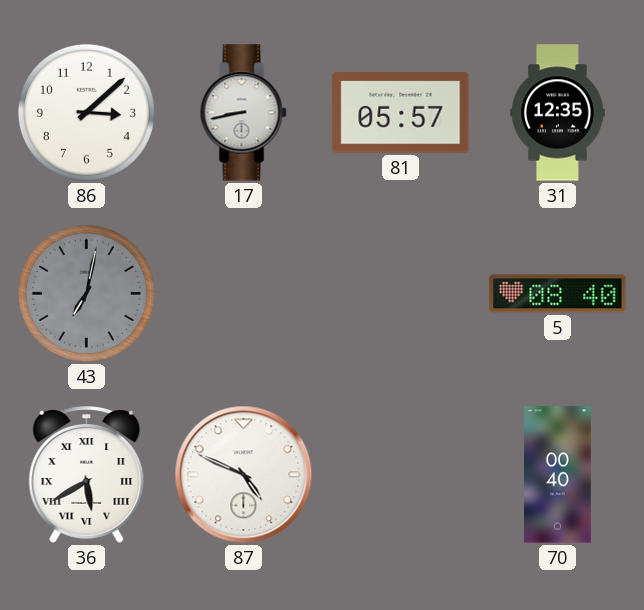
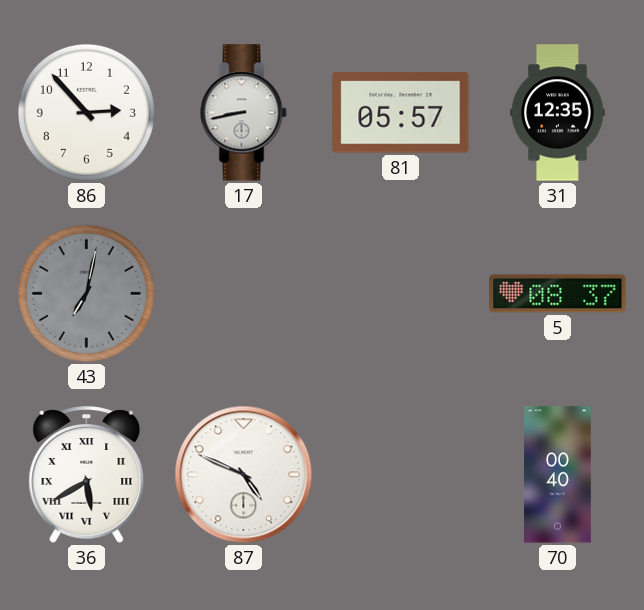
86: 3:08 -> 2:53 (86, 112)
5: 08:40 -> 08:37 (558, 294)
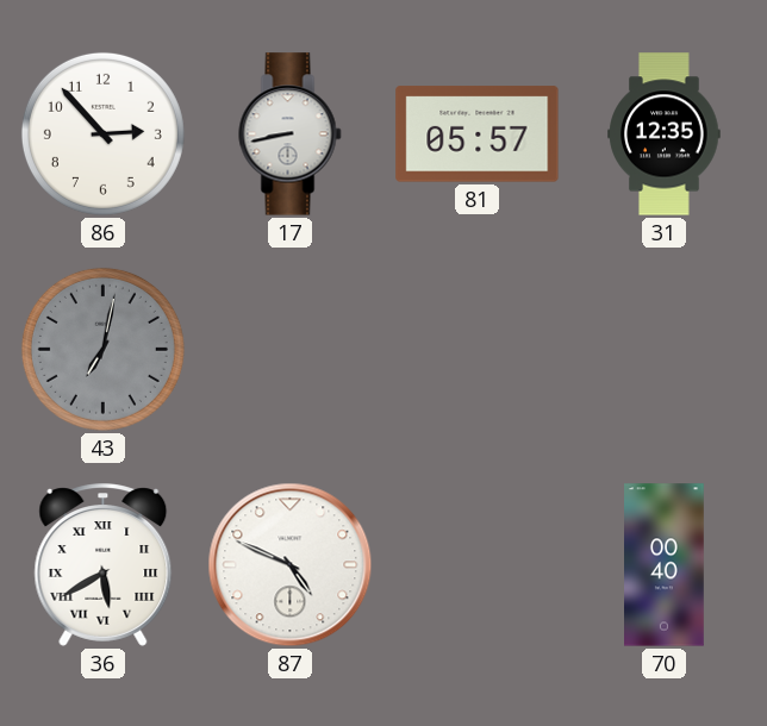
5: 08:37 -> none (558, 294)
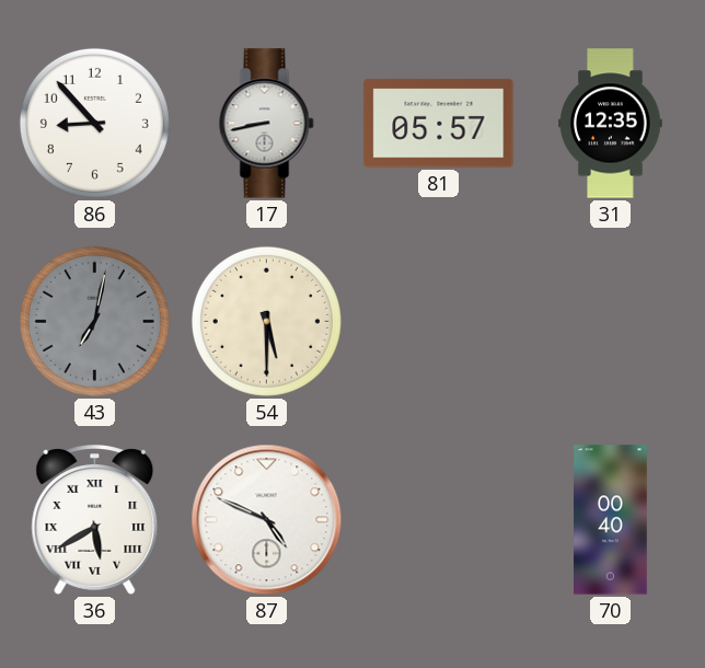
86: 2:53 -> 8:53 (94, 123)
54: none -> 5:30 (266, 321)
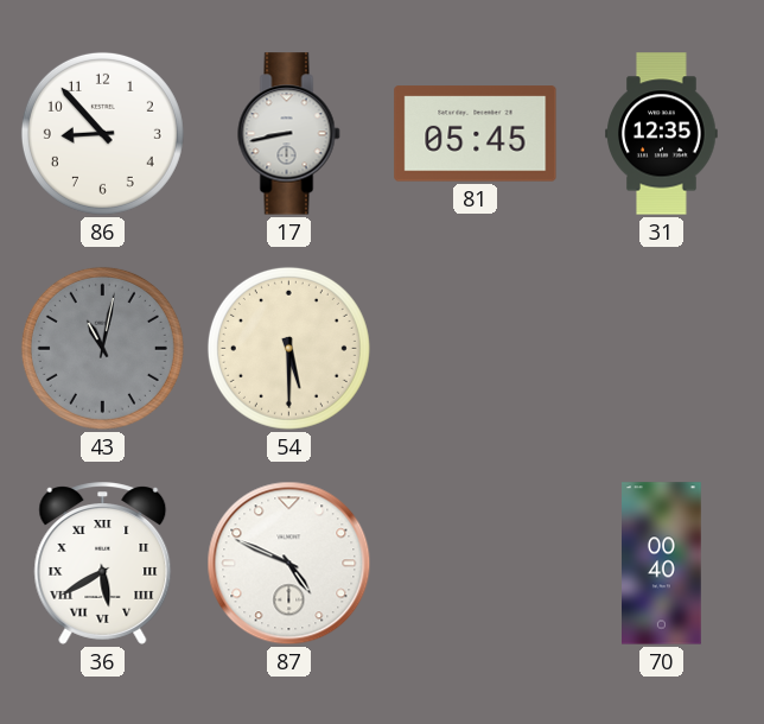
81: 05:57 -> 05:45 (476, 134)
43: 7:02 -> 11:02 (102, 348)
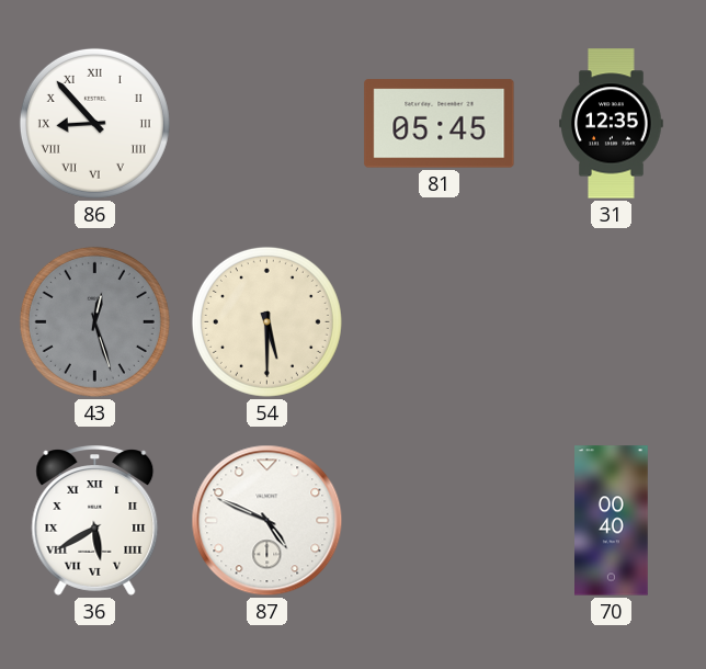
86 numerals: Arabic -> Roman (94, 123)
17: 8:43 -> none (289, 134)
43: 11:02 -> 12:27 (94, 321)
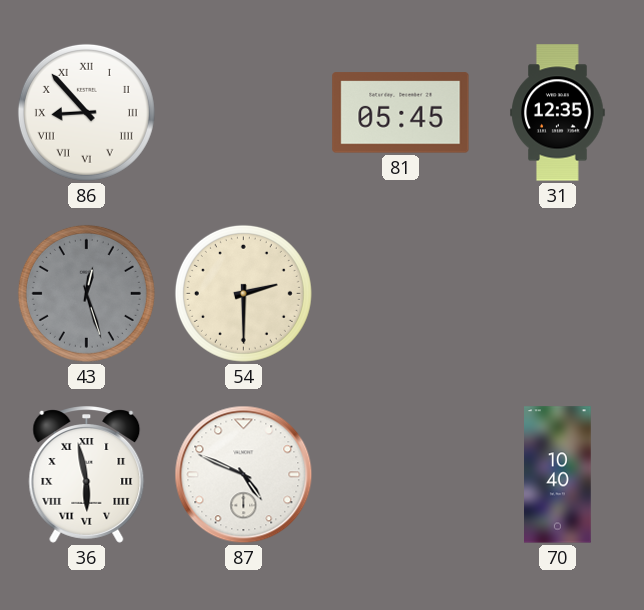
54: 5:30 -> 2:30 (243, 293)
36: 5:40 -> 5:58 (87, 475)
70: 00:40 -> 10:40 (558, 475)
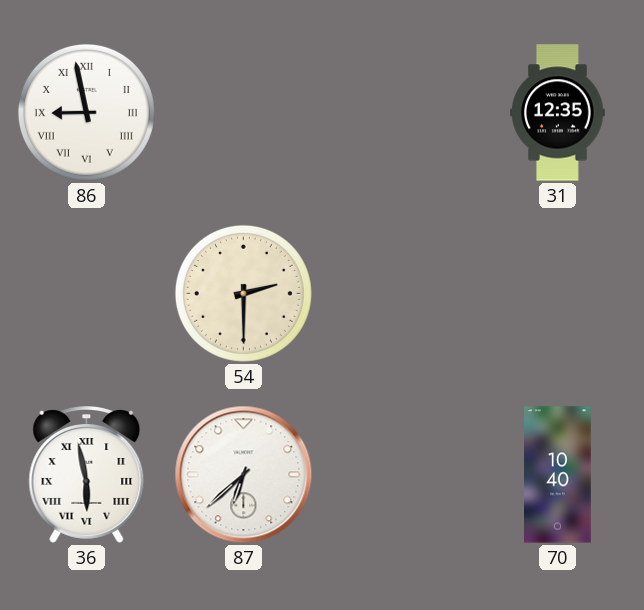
86: 8:53 -> 8:58 (86, 112)
81: 05:45 -> none (401, 113)
43: 12:27 -> none (86, 293)
87: 4:49 -> 6:38 (244, 475)
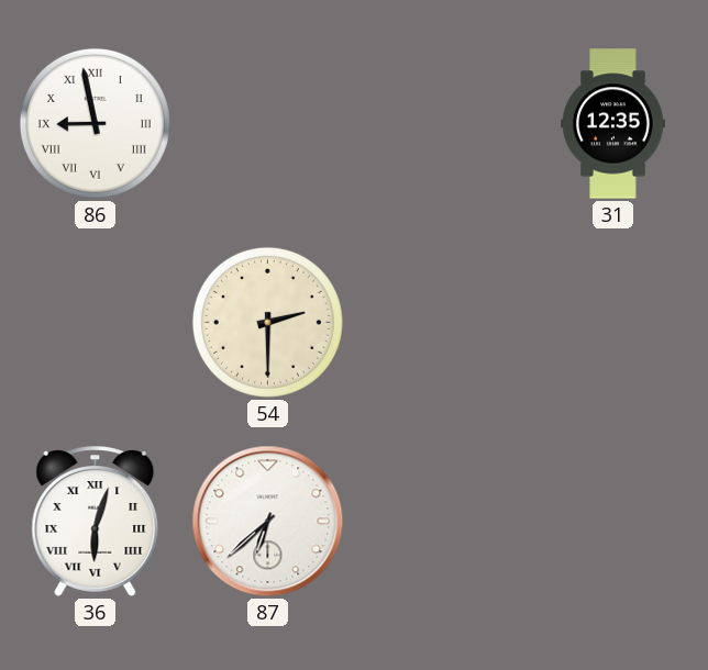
36: 5:58 -> 6:03 (96, 522)
70: 10:40 -> none (558, 475)
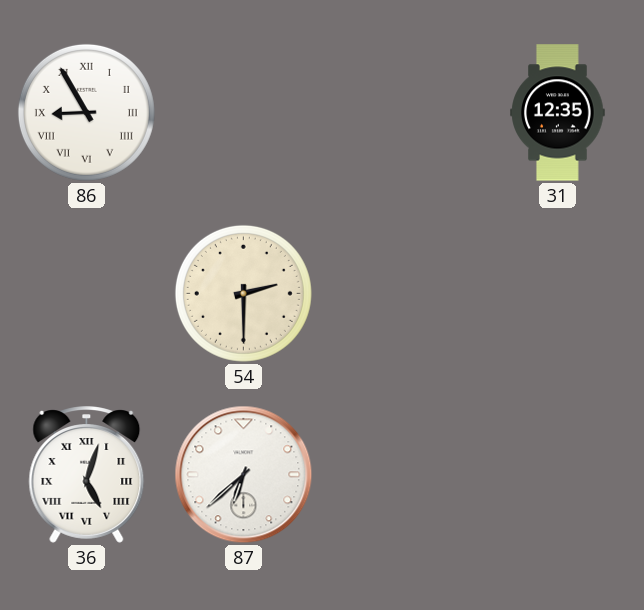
86: 8:58 -> 8:55 (86, 112)
36: 6:03 -> 5:03 (87, 475)
